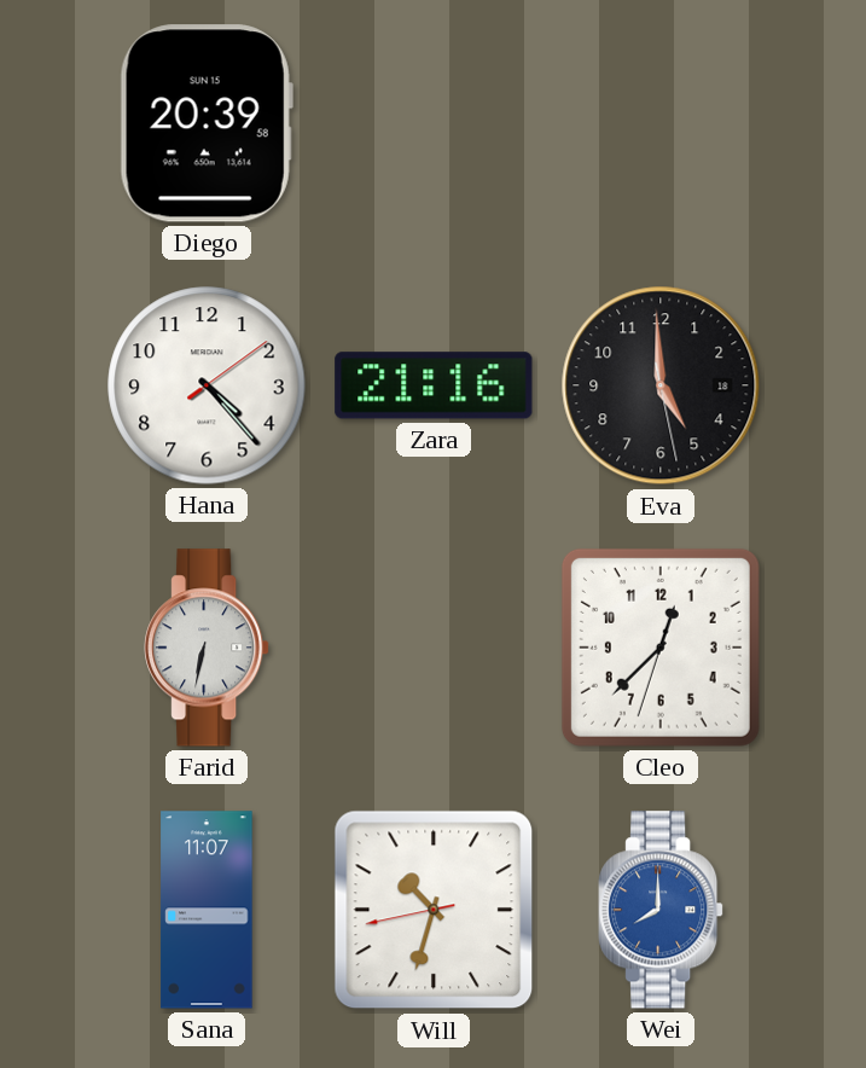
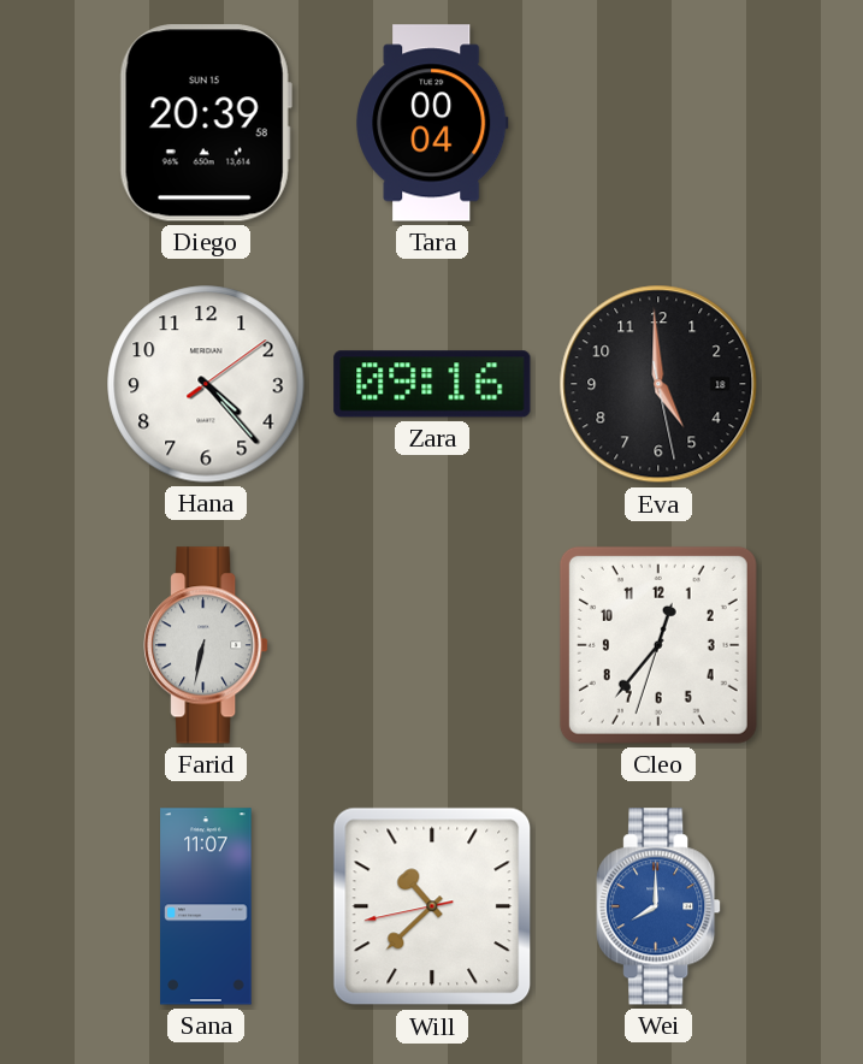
Tara: none -> 00:04 (432, 123)
Zara: 21:16 -> 09:16 (432, 384)
Cleo: 12:37 -> 12:36 (658, 645)
Will: 10:32 -> 10:37 (432, 906)
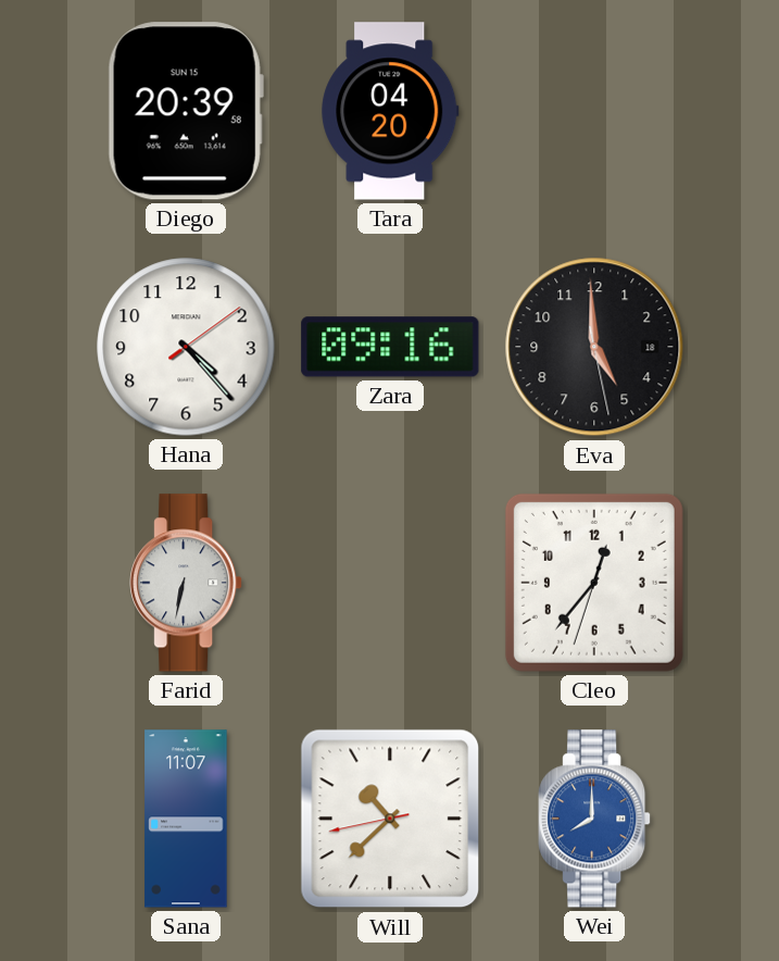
Tara: 00:04 -> 04:20 (390, 111)
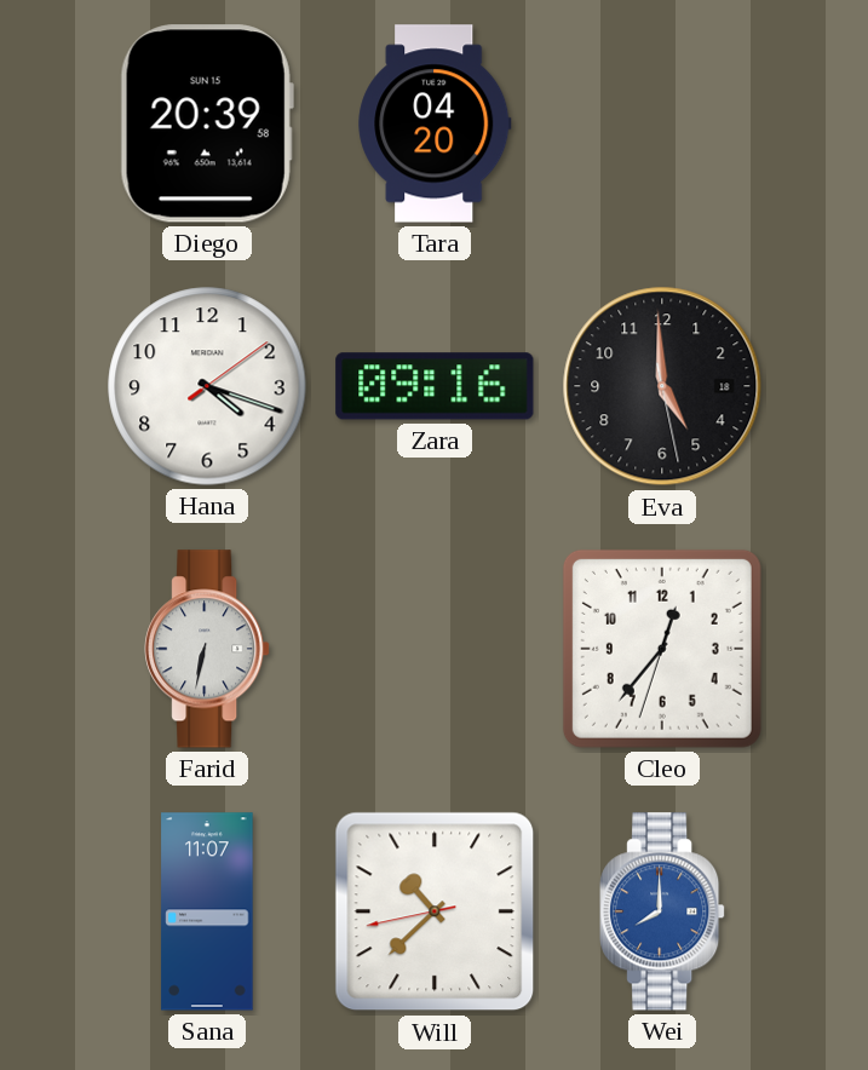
Hana: 4:23 -> 4:18 (207, 386)
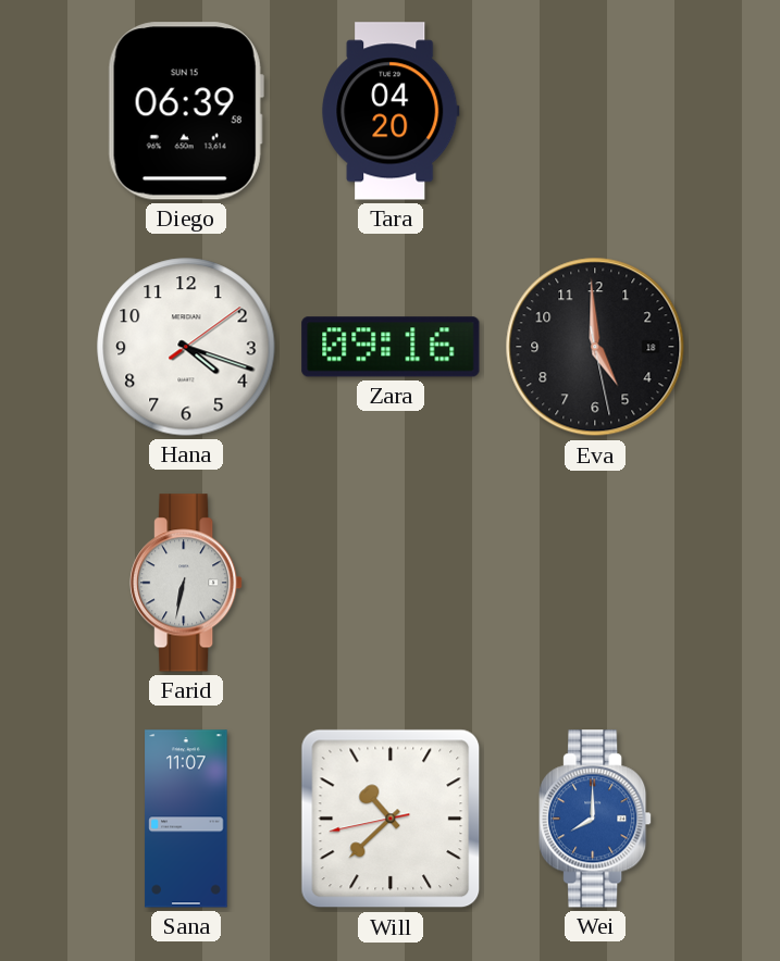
Diego: 20:39 -> 06:39 (186, 111)
Cleo: 12:36 -> none (662, 649)
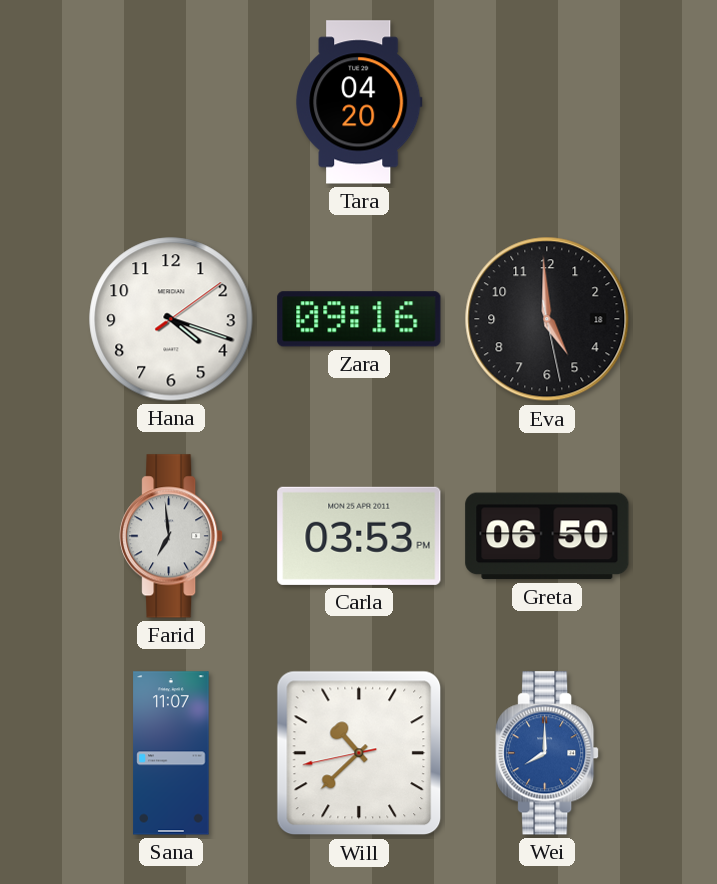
Diego: 06:39 -> none (186, 111)
Farid: 6:32 -> 6:59 (171, 536)
Carla: none -> 03:53 (359, 536)
Greta: none -> 06:50 (547, 536)
